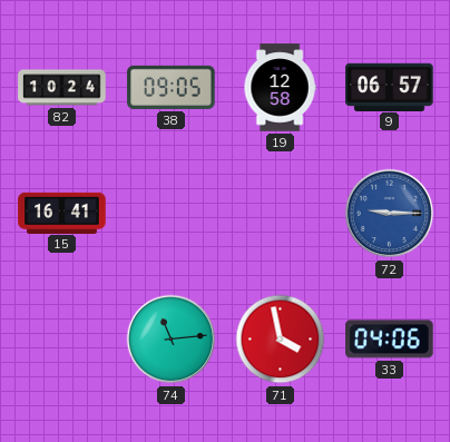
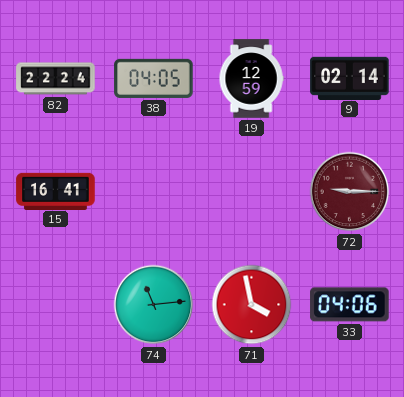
82: 10:24 -> 22:24 (56, 79)
38: 09:05 -> 04:05 (154, 78)
19: 12:58 -> 12:59 (251, 79)
9: 06:57 -> 02:14 (350, 78)
72 dial: blue -> burgundy (350, 192)
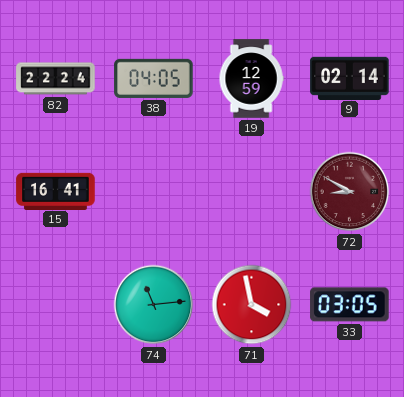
72: 9:15 -> 8:50 (350, 192)
33: 04:06 -> 03:05 (350, 305)
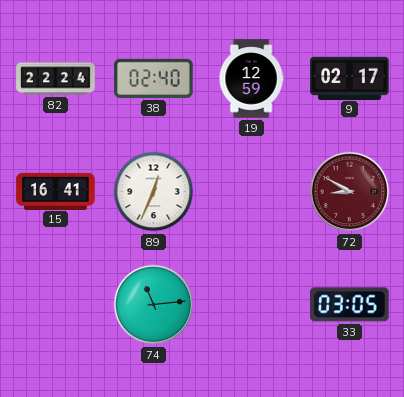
38: 04:05 -> 02:40 (154, 78)
9: 02:14 -> 02:17 (350, 78)
89: none -> 12:34 (154, 192)
71: 3:58 -> none (252, 305)
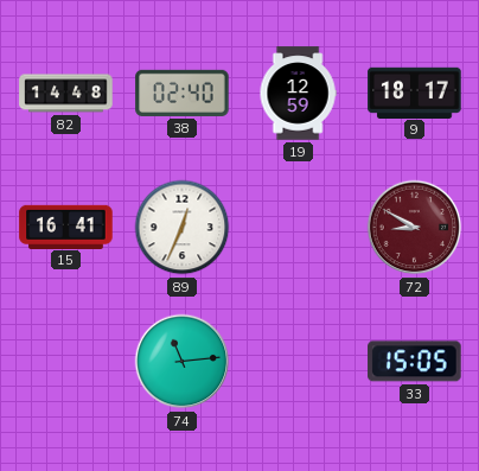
82: 22:24 -> 14:48 (66, 94)
9: 02:17 -> 18:17 (415, 93)
33: 03:05 -> 15:05 (415, 362)
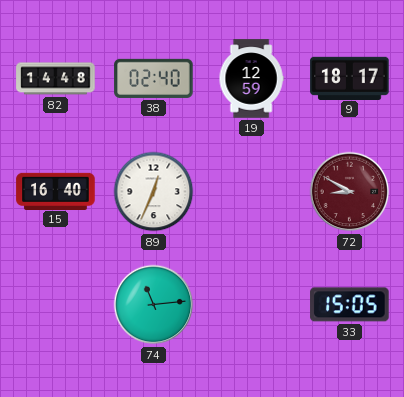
15: 16:41 -> 16:40 (56, 191)
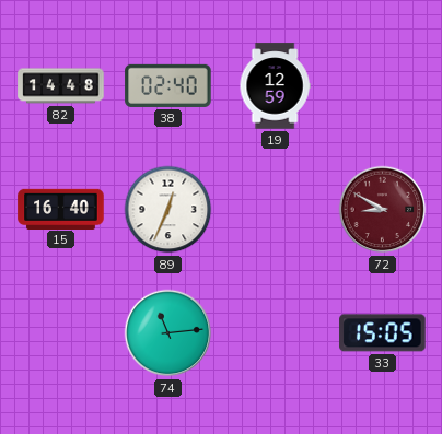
9: 18:17 -> none (350, 78)
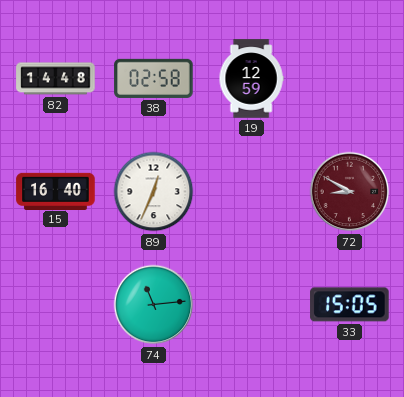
38: 02:40 -> 02:58 (154, 78)
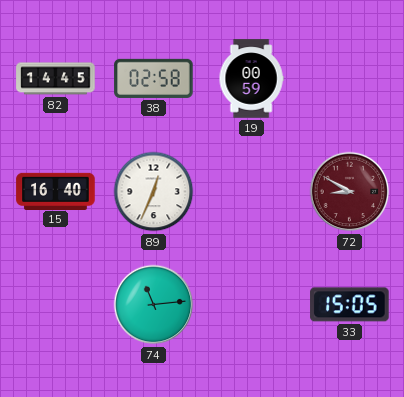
82: 14:48 -> 14:45 (56, 79)
19: 12:59 -> 00:59 (251, 79)
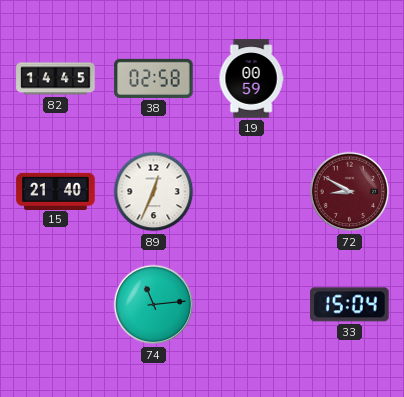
15: 16:40 -> 21:40 (56, 191)
33: 15:05 -> 15:04 (350, 305)
